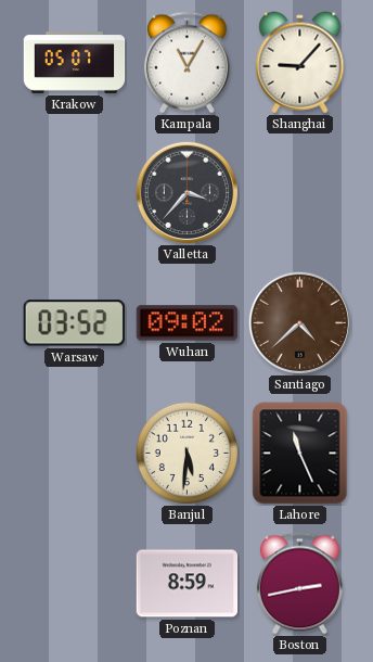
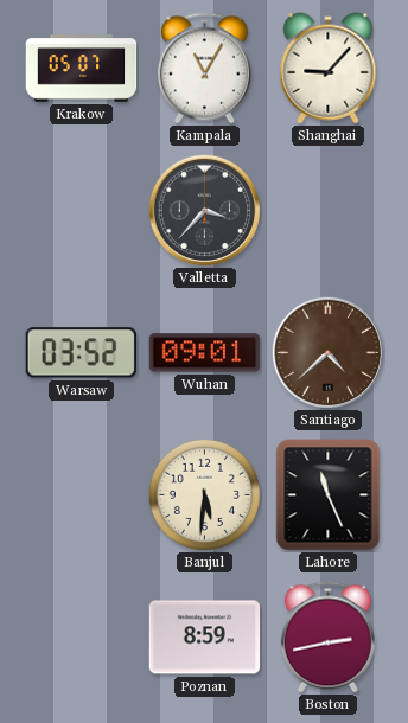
Wuhan: 09:02 -> 09:01 (205, 353)
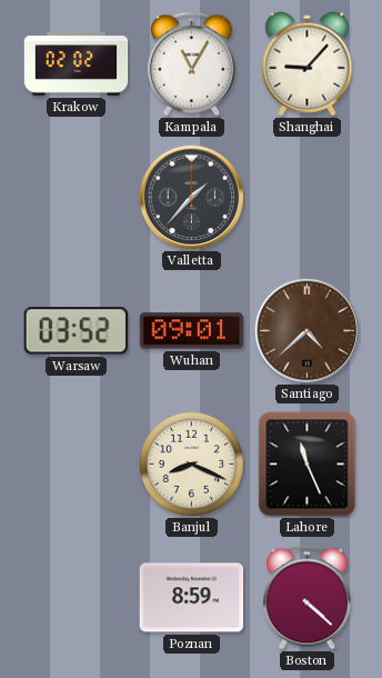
Krakow: 05:07 -> 02:02 (77, 64)
Valletta: 3:37 -> 1:37 (191, 197)
Banjul: 5:31 -> 8:19 (191, 463)
Boston: 2:43 -> 4:22 (306, 598)
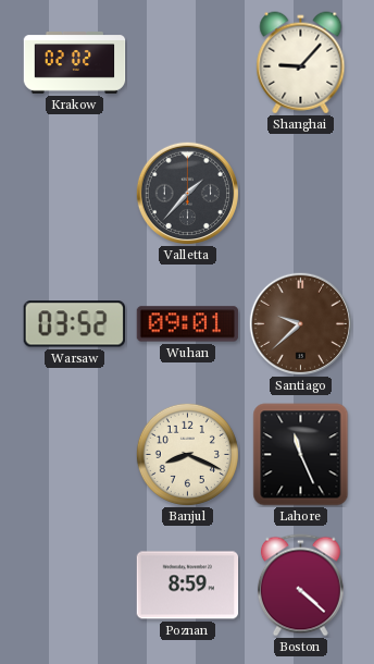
Kampala: 11:05 -> none (191, 64)
Santiago: 4:38 -> 9:38 (300, 323)
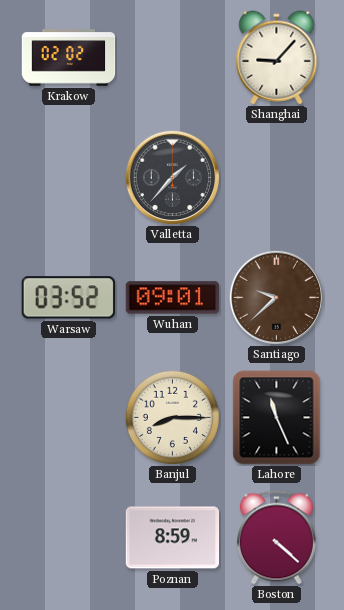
Banjul: 8:19 -> 8:15 (172, 417)
